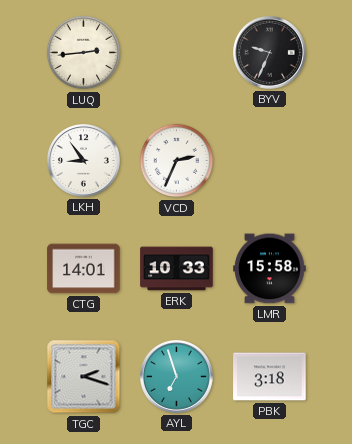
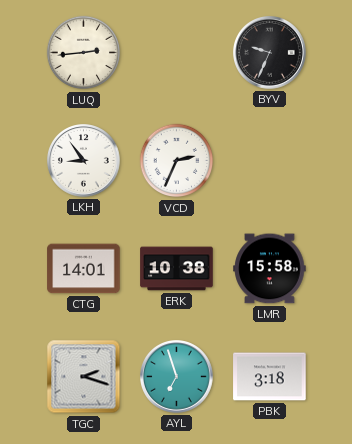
ERK: 10:33 -> 10:38 (177, 269)
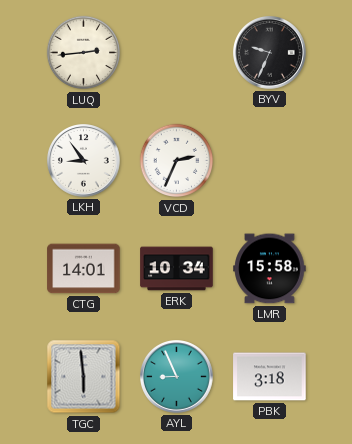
ERK: 10:38 -> 10:34 (177, 269)
TGC: 2:18 -> 5:59 (84, 377)
AYL: 6:57 -> 8:56 (177, 377)
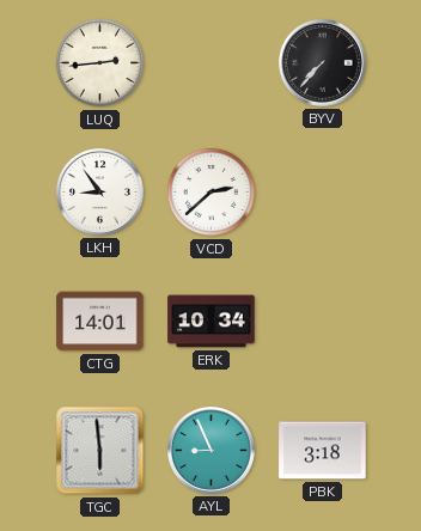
BYV: 9:34 -> 7:37 (323, 63)
VCD: 2:34 -> 2:38 (212, 193)
LMR: 15:58 -> none (270, 269)
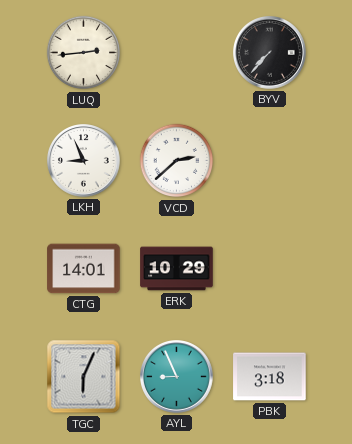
LKH: 8:54 -> 8:56 (84, 161)
ERK: 10:34 -> 10:29 (177, 269)
TGC: 5:59 -> 6:04 (84, 377)
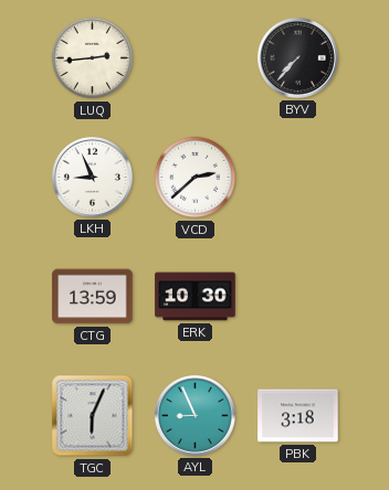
CTG: 14:01 -> 13:59 (93, 297)
ERK: 10:29 -> 10:30 (196, 297)
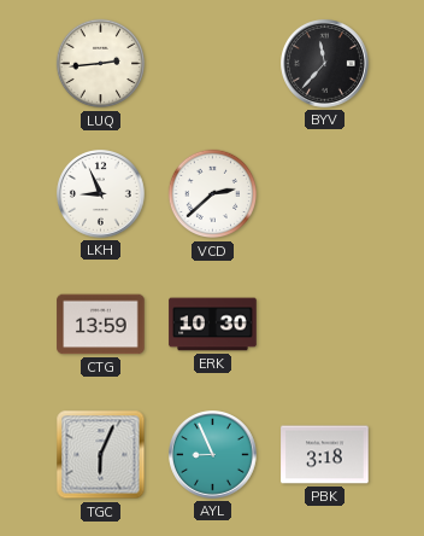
BYV: 7:37 -> 11:37 (325, 64)
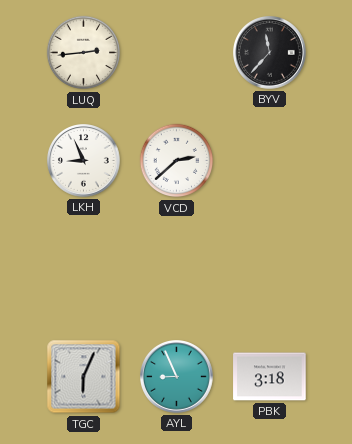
CTG: 13:59 -> none (101, 325)
ERK: 10:30 -> none (213, 325)
